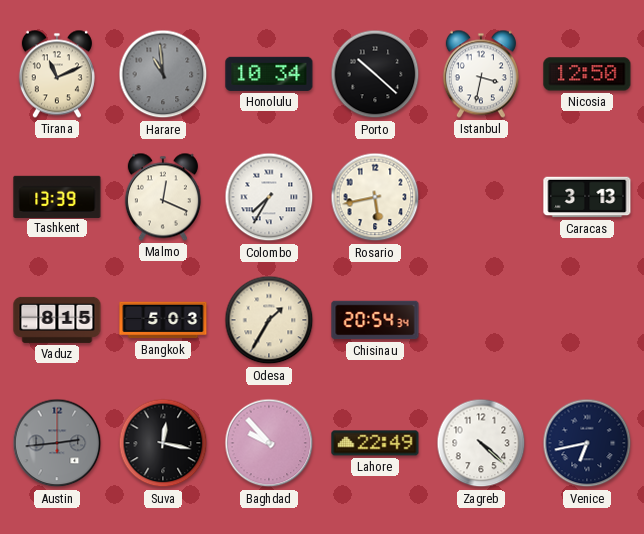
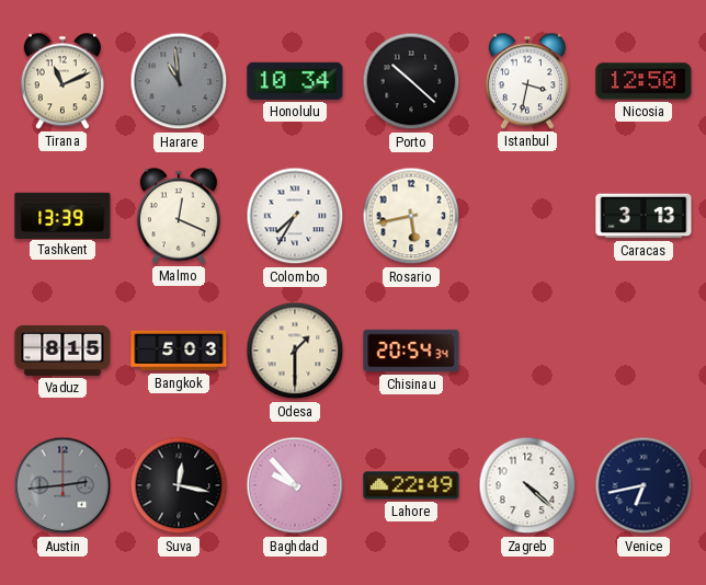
Odesa: 1:35 -> 1:30 (295, 351)
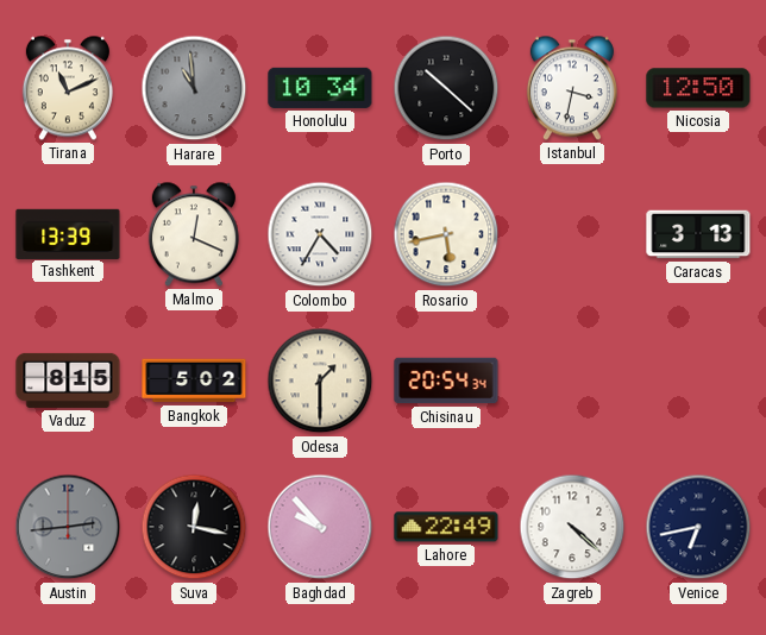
Colombo: 7:35 -> 4:35 (320, 234)
Bangkok: 5:03 -> 5:02 (194, 381)
